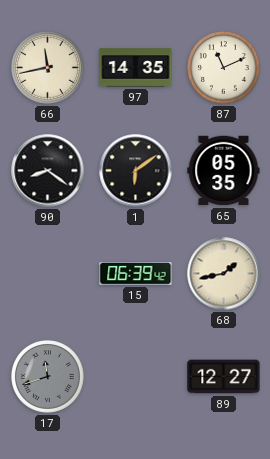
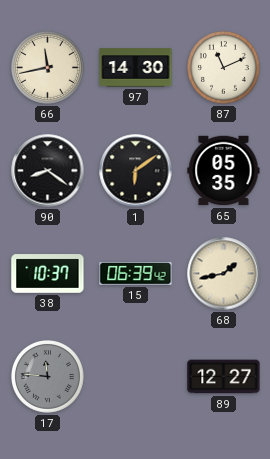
97: 14:35 -> 14:30 (136, 68)
38: none -> 10:37 (48, 274)
17: 11:42 -> 11:46 (48, 377)
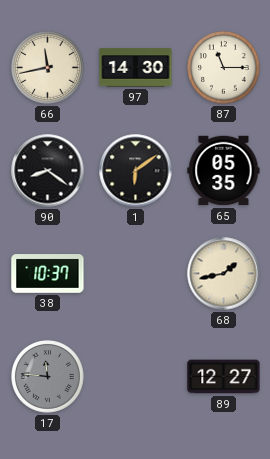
87: 11:11 -> 11:15 (224, 68)
15: 06:39 -> none (136, 274)
